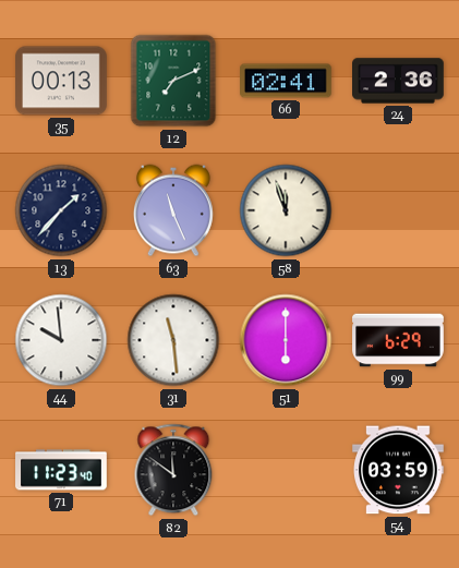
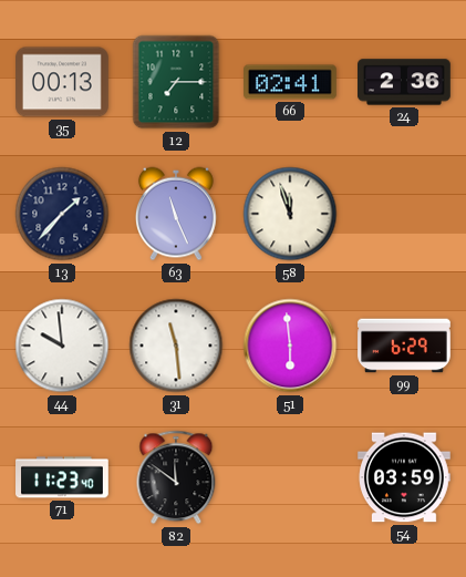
12: 7:11 -> 7:15 (176, 82)
51: 6:00 -> 5:59 (290, 346)
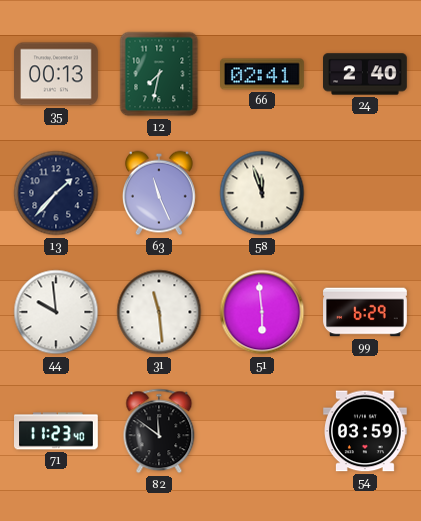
12: 7:15 -> 7:32 (159, 74)
24: 2:36 -> 2:40 (366, 74)
